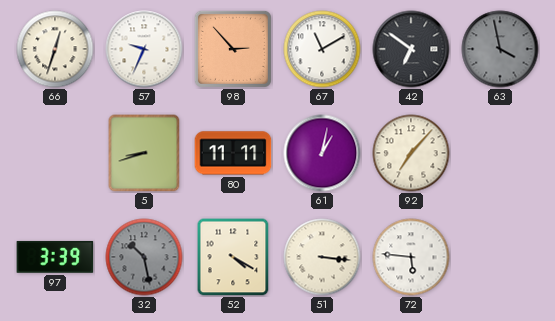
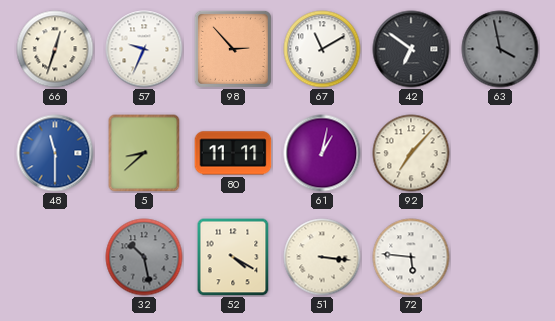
48: none -> 11:30 (55, 153)
5: 8:42 -> 8:38 (144, 153)
97: 3:39 -> none (55, 257)
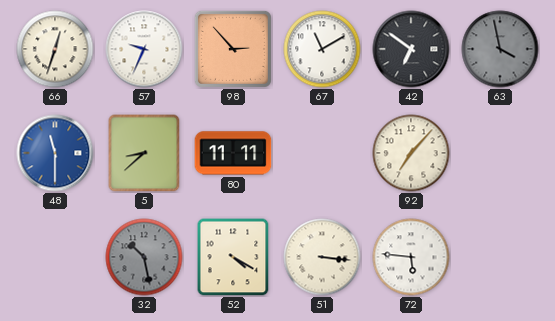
61: 1:02 -> none (322, 153)
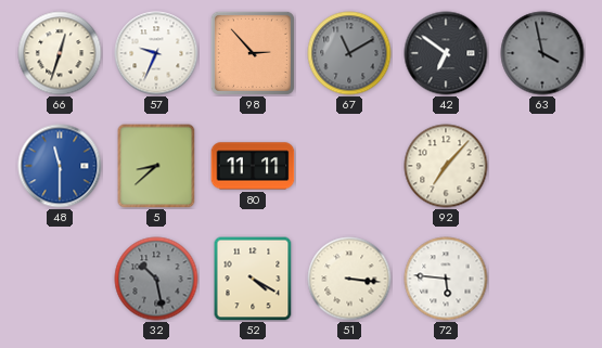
67 dial: white -> grey (349, 53)
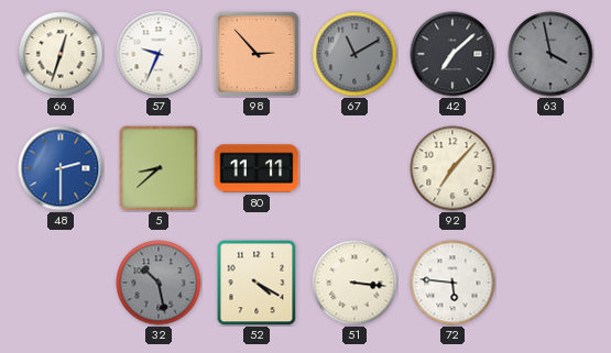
42: 6:51 -> 7:08 (452, 54)
48: 11:30 -> 2:30 (61, 168)
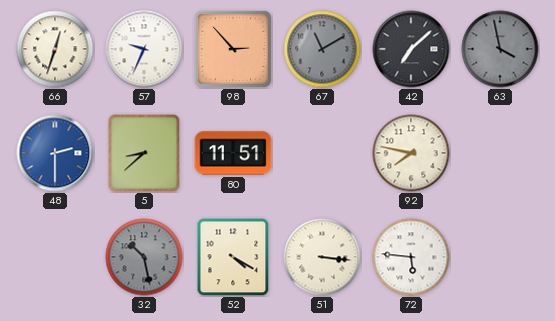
80: 11:11 -> 11:51 (233, 153)
92: 7:07 -> 7:47 (411, 153)
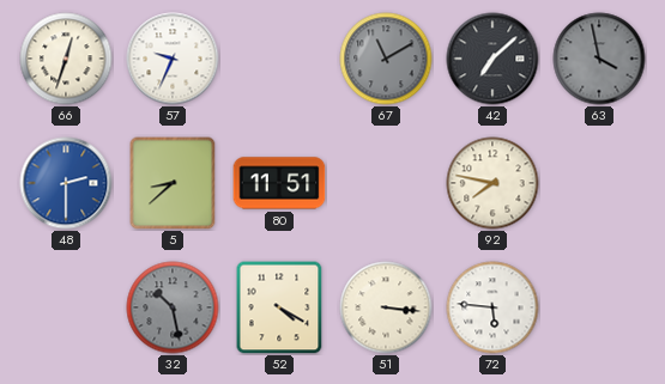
98: 2:53 -> none (233, 49)
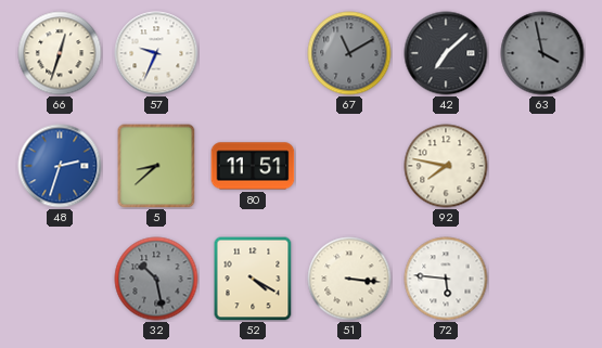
48: 2:30 -> 2:33 (60, 166)
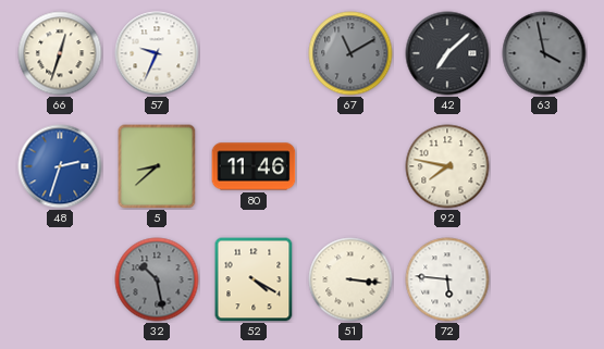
80: 11:51 -> 11:46 (254, 166)
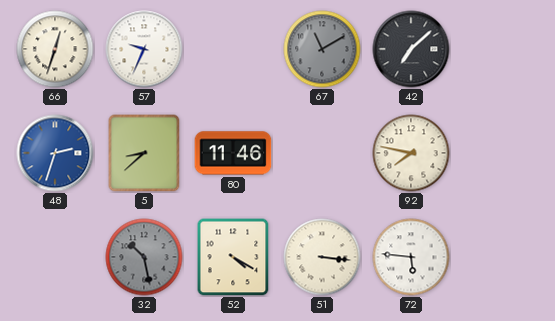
63: 3:58 -> none (544, 53)
